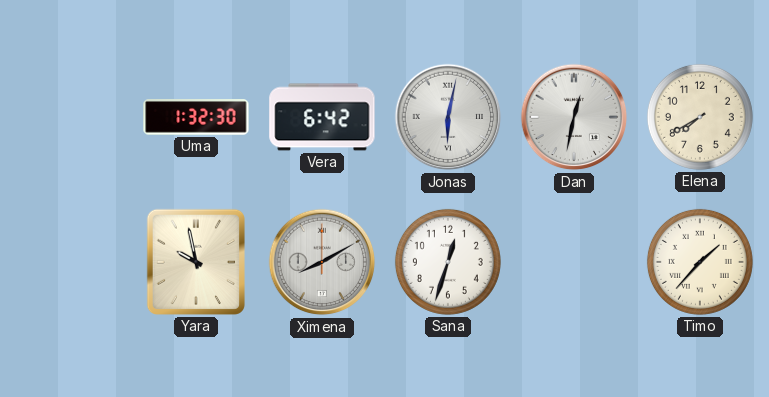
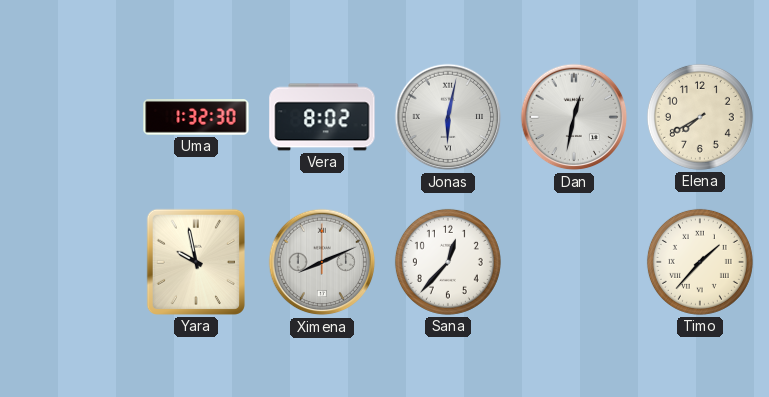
Vera: 6:42 -> 8:02 (322, 117)
Ximena: 8:10 -> 8:11 (322, 262)
Sana: 12:33 -> 12:37 (448, 262)
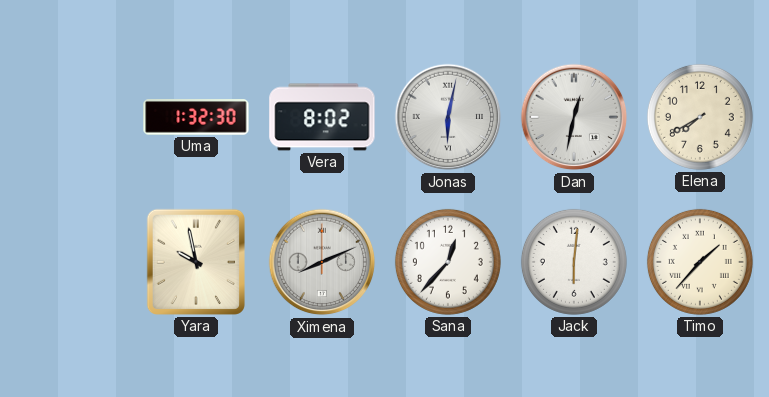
Jack: none -> 6:01 (574, 262)
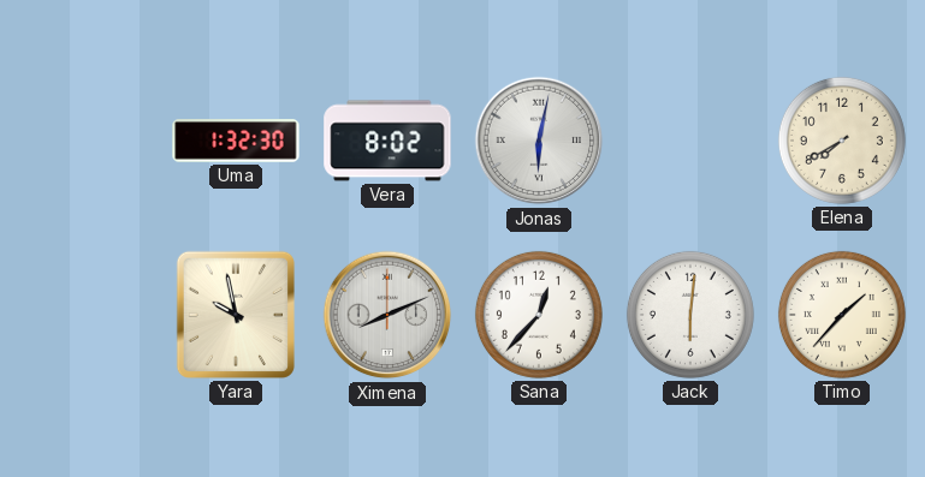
Dan: 12:32 -> none (574, 117)
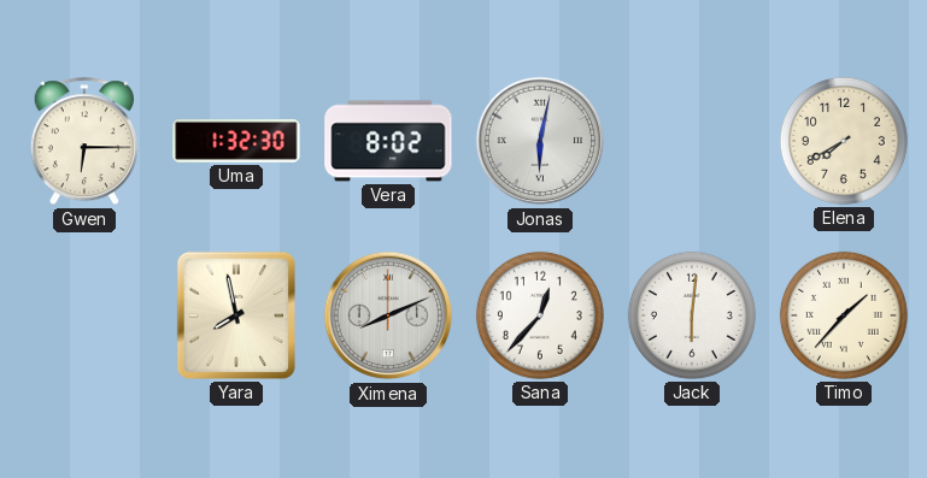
Gwen: none -> 6:15 (84, 142)
Yara: 9:58 -> 7:58 (236, 315)
